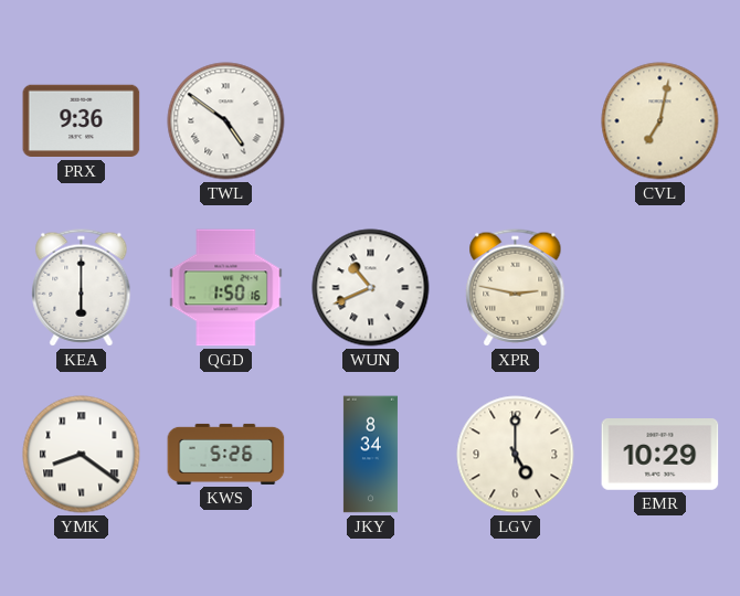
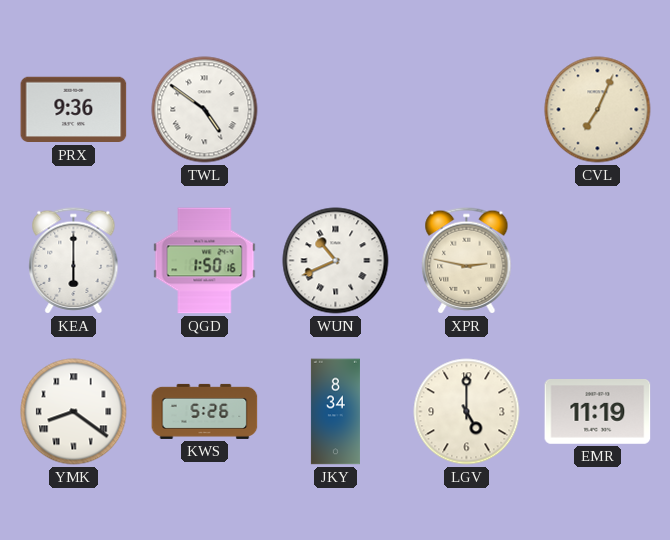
CVL: 7:02 -> 7:04 (598, 110)
EMR: 10:29 -> 11:19 (598, 412)
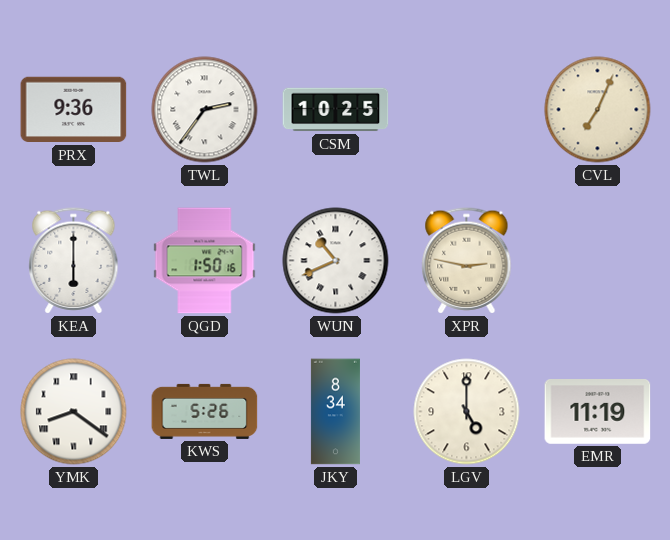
TWL: 4:51 -> 2:36 (205, 110)
CSM: none -> 10:25 (336, 110)
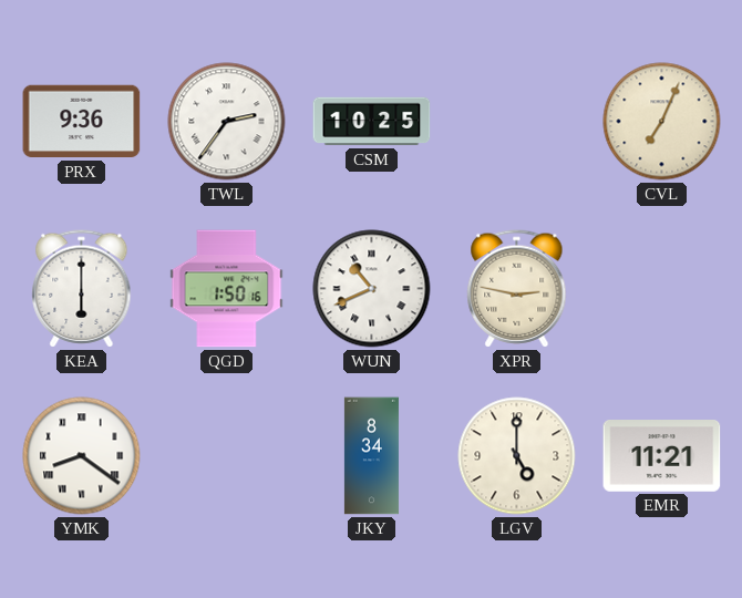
KWS: 5:26 -> none (205, 411)
EMR: 11:19 -> 11:21 (662, 456)
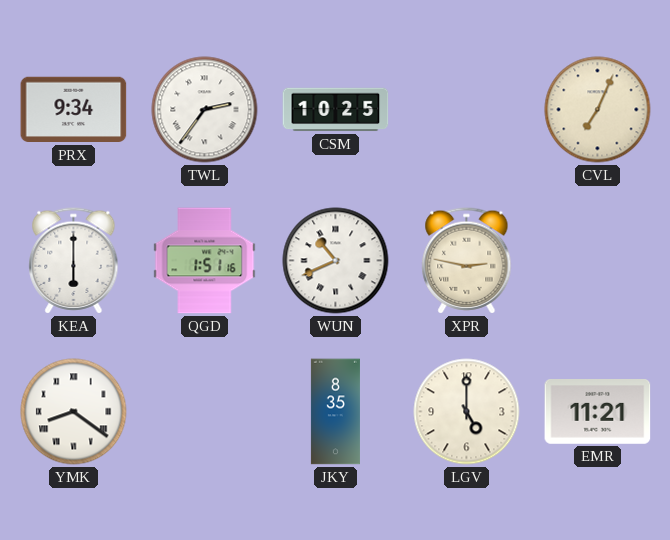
PRX: 9:36 -> 9:34 (74, 110)
QGD: 1:50 -> 1:51 (205, 261)
JKY: 8:34 -> 8:35 (335, 412)
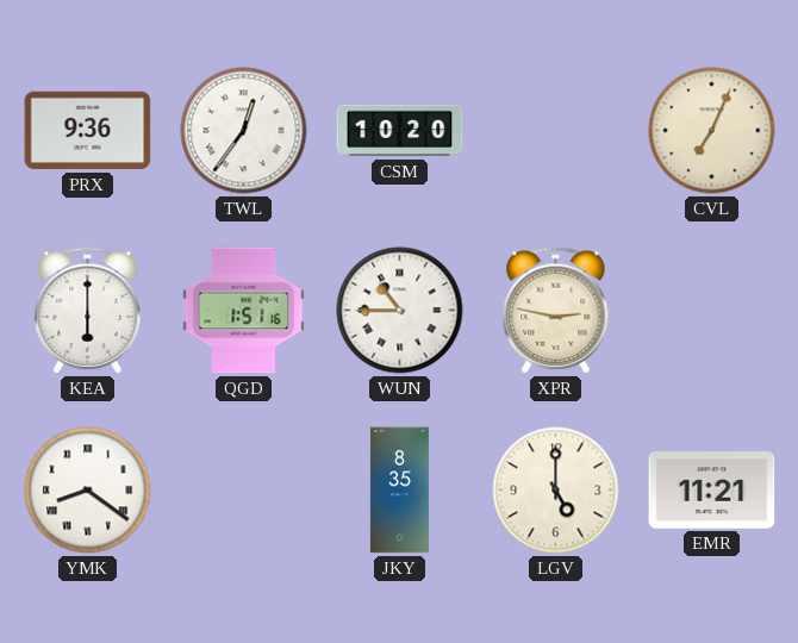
PRX: 9:34 -> 9:36 (88, 131)
TWL: 2:36 -> 12:36 (244, 131)
CSM: 10:25 -> 10:20 (400, 131)
WUN: 10:41 -> 10:45 (400, 311)
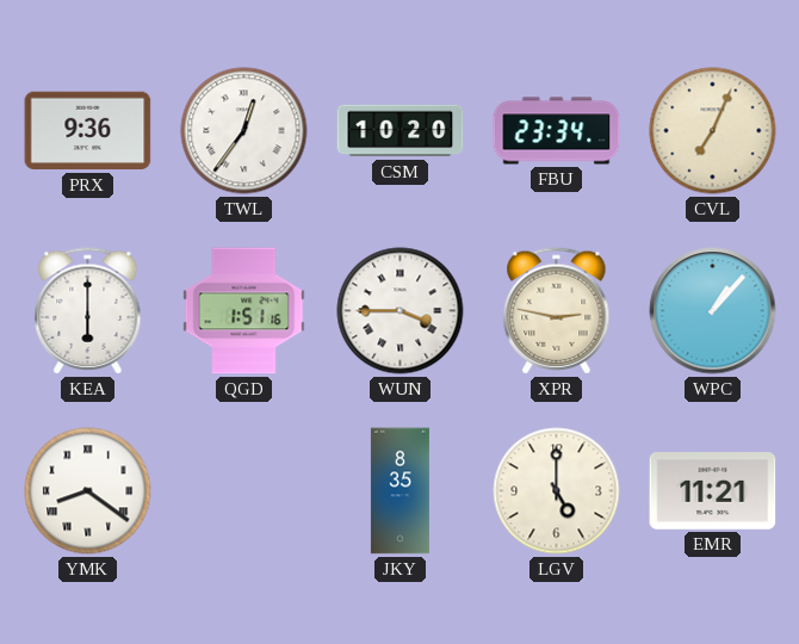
FBU: none -> 23:34 (557, 131)
WUN: 10:45 -> 3:45 (401, 311)
WPC: none -> 1:07 (713, 311)
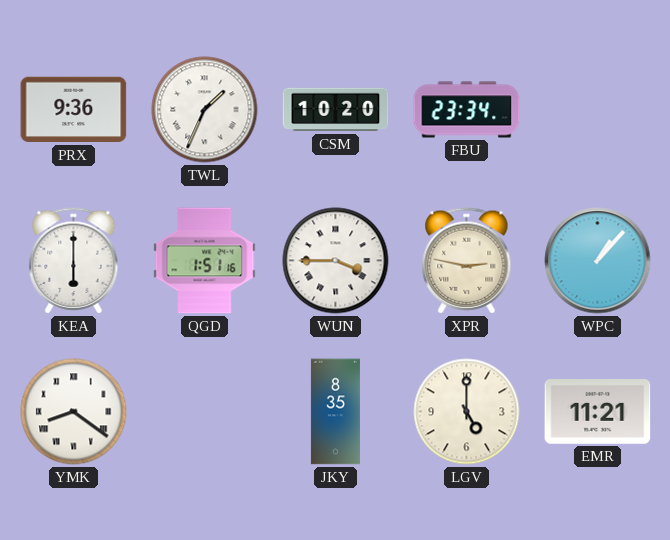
TWL: 12:36 -> 1:34 (205, 110)
CVL: 7:04 -> none (713, 131)
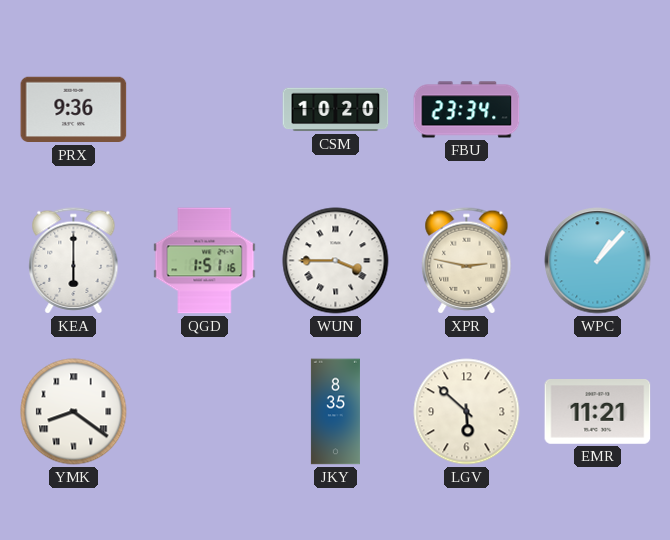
TWL: 1:34 -> none (205, 110)
LGV: 5:00 -> 5:52 (467, 412)
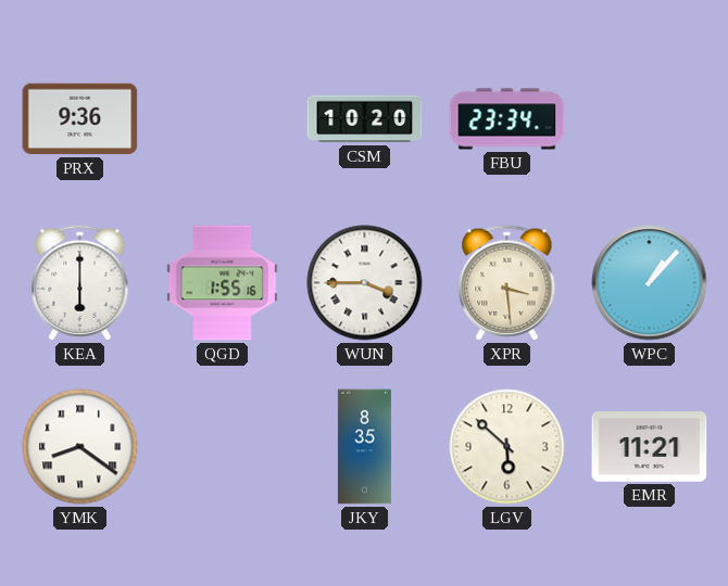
QGD: 1:51 -> 1:55 (223, 283)
XPR: 2:47 -> 3:29 (507, 283)
